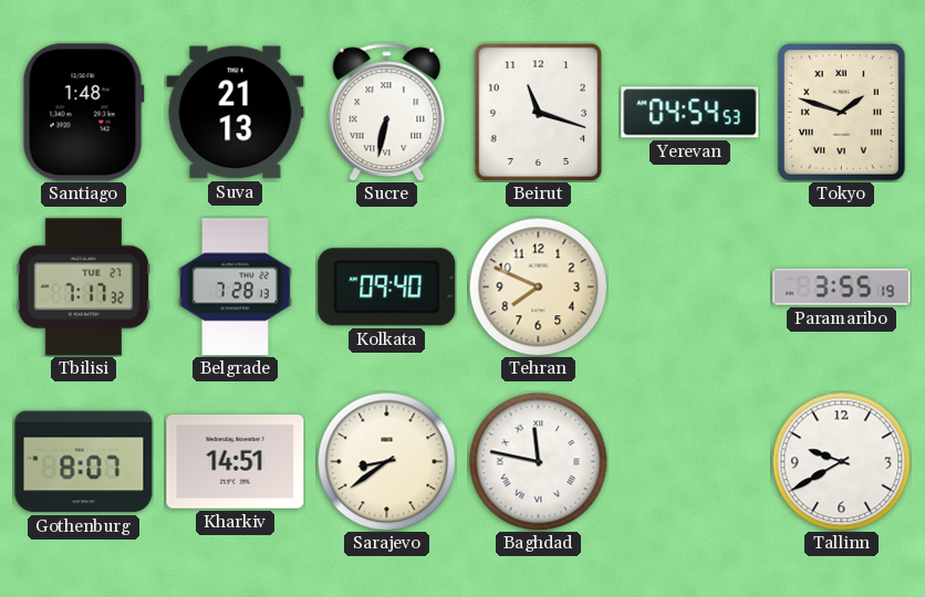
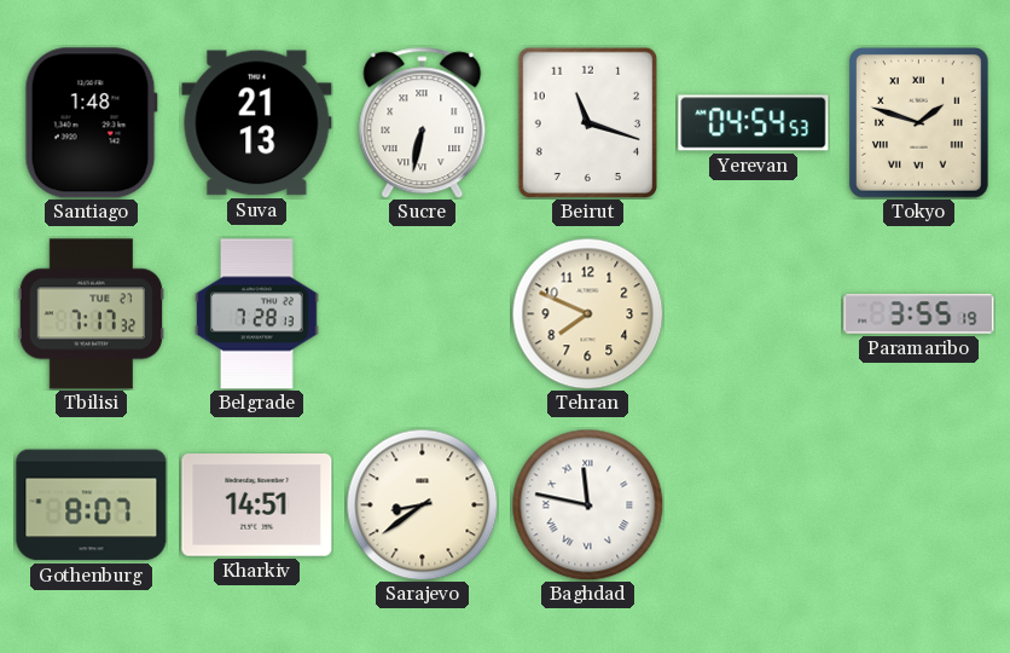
Kolkata: 09:40 -> none (387, 287)
Tallinn: 9:40 -> none (841, 461)
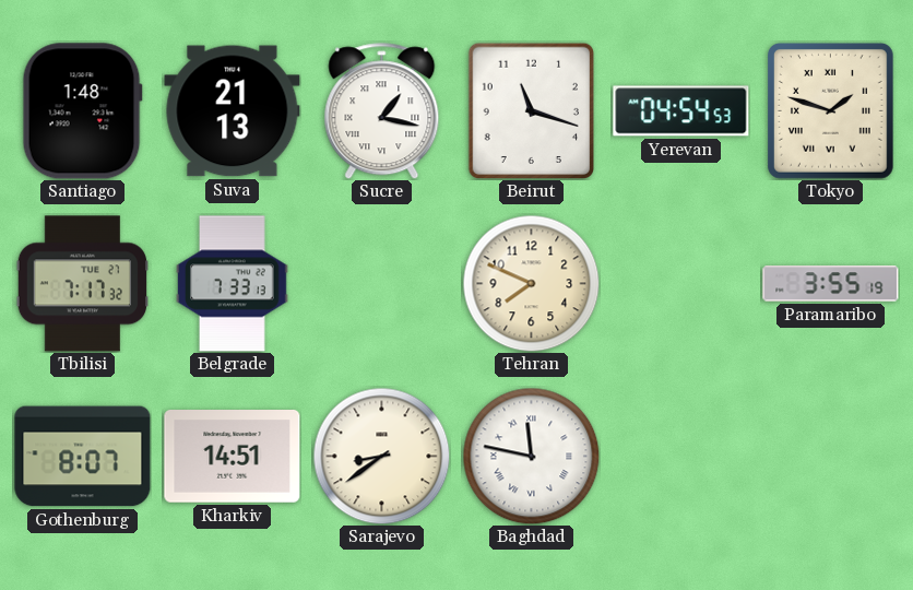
Sucre: 6:32 -> 1:17 (382, 111)
Belgrade: 7:28 -> 7:33 (233, 284)
